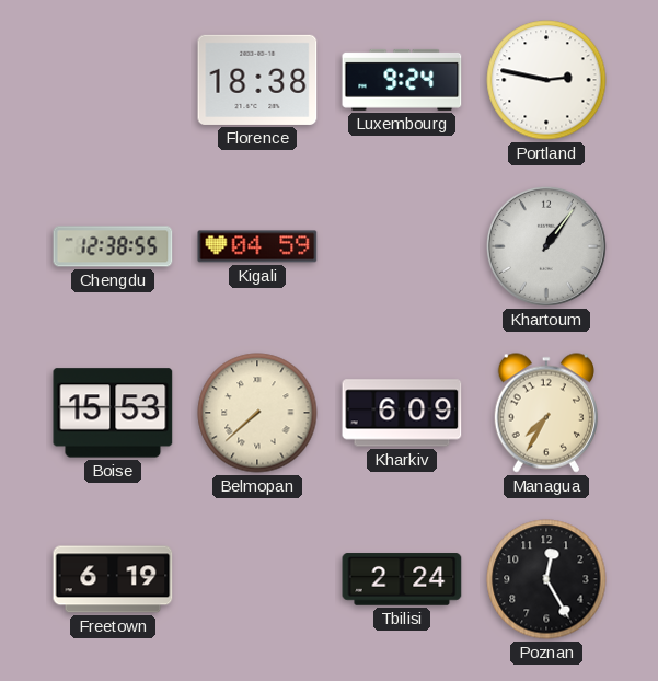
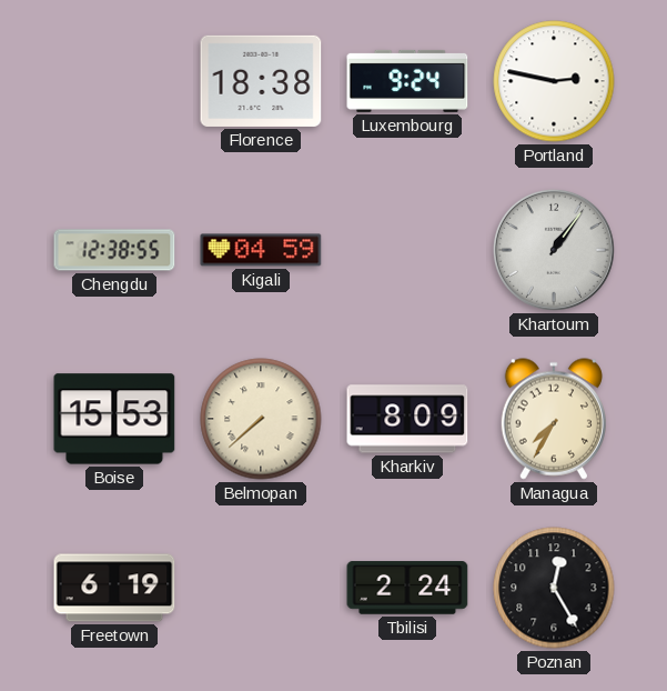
Kharkiv: 6:09 -> 8:09 (407, 419)
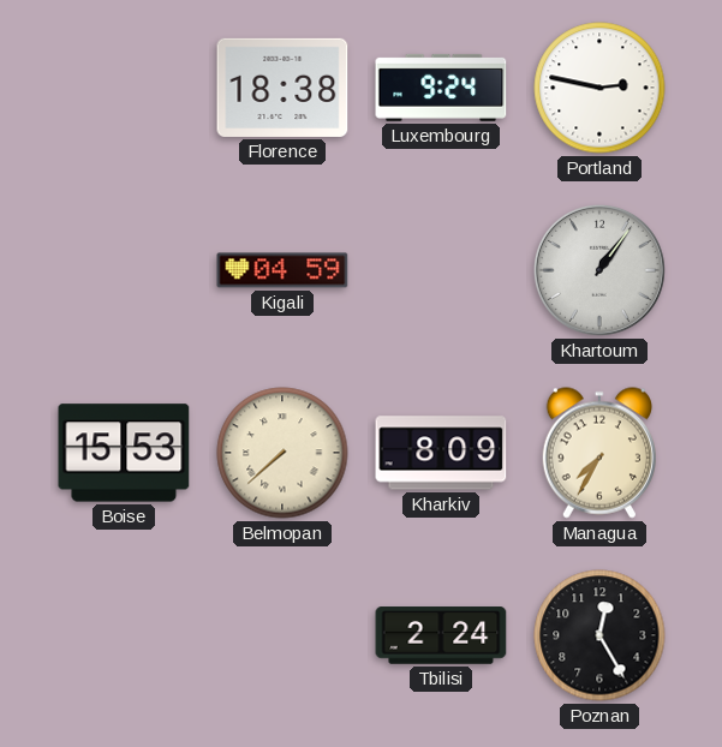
Chengdu: 12:38 -> none (114, 250)
Freetown: 6:19 -> none (114, 588)
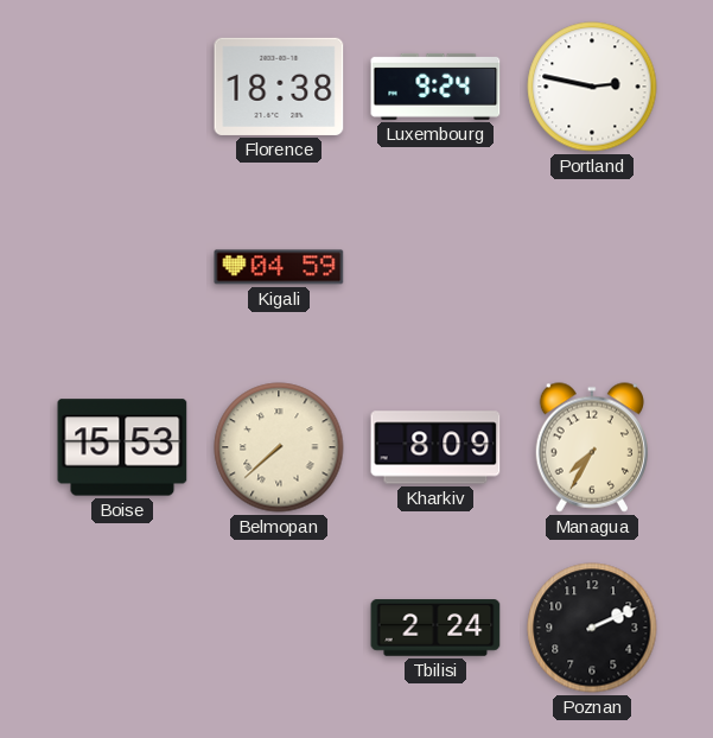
Khartoum: 1:06 -> none (599, 270)
Poznan: 12:25 -> 2:11 (592, 628)
